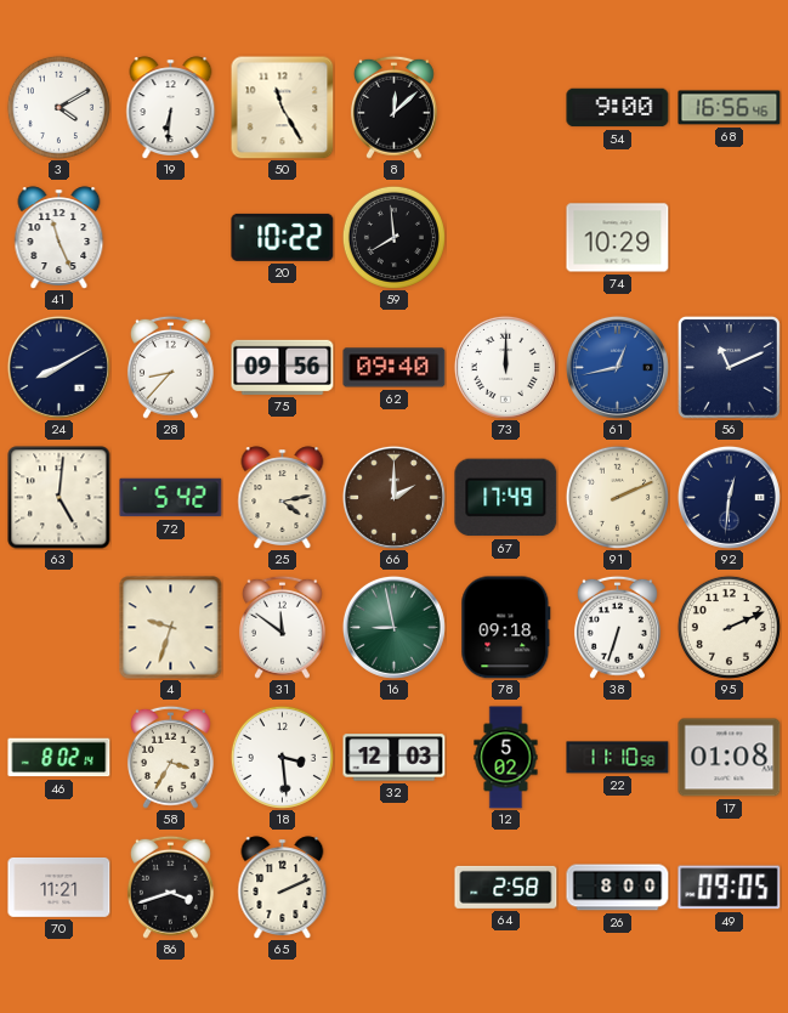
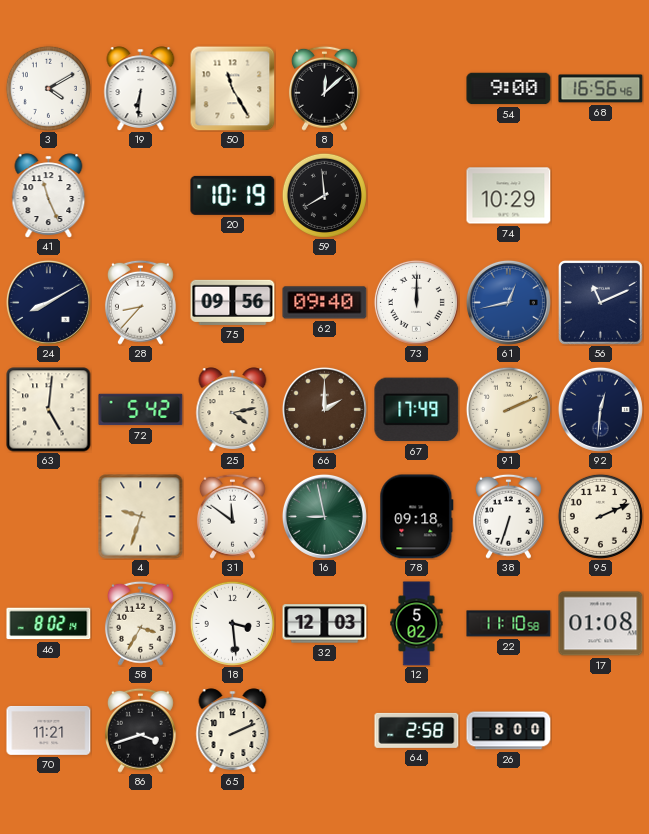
20: 10:22 -> 10:19 (233, 195)
49: 09:05 -> none (730, 888)
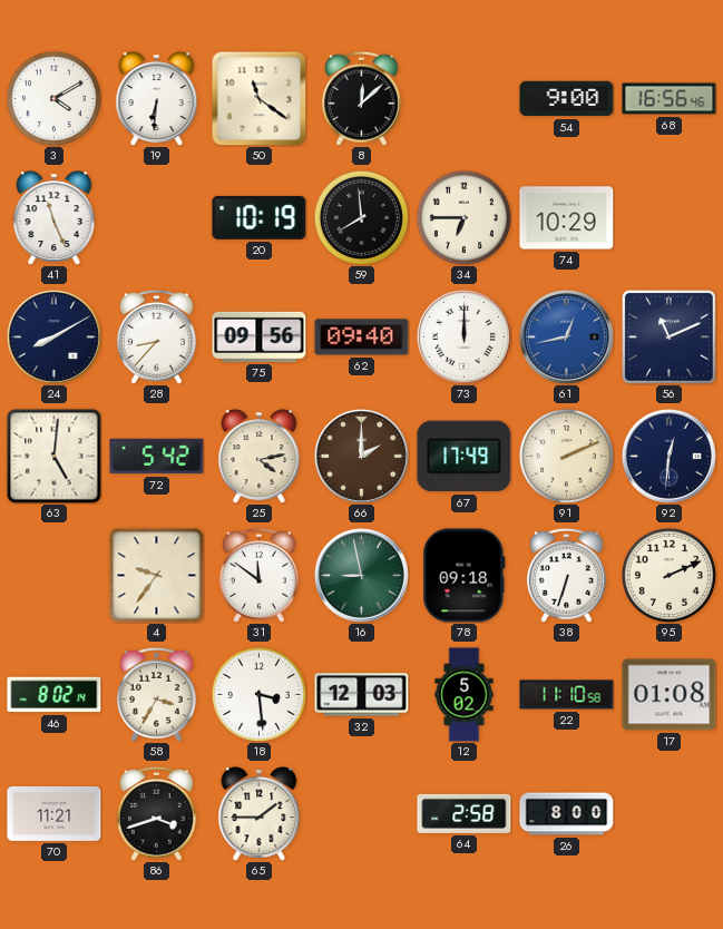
50: 11:25 -> 11:21 (258, 98)
34: none -> 6:45 (463, 217)
4: 9:33 -> 9:36 (157, 576)
65: 2:11 -> 1:45 (260, 814)
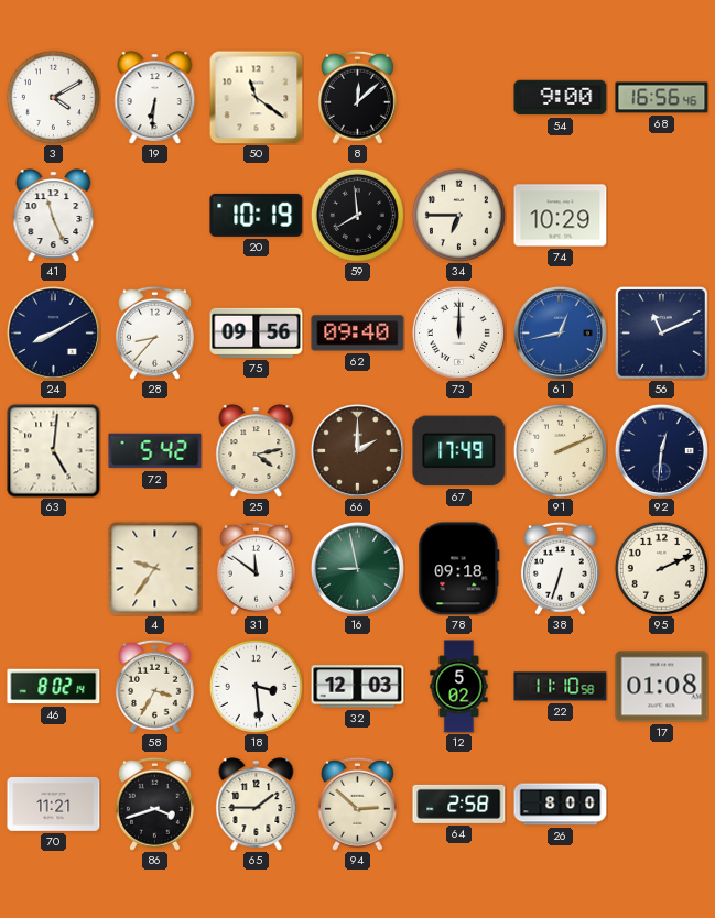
94: none -> 2:52 (357, 804)
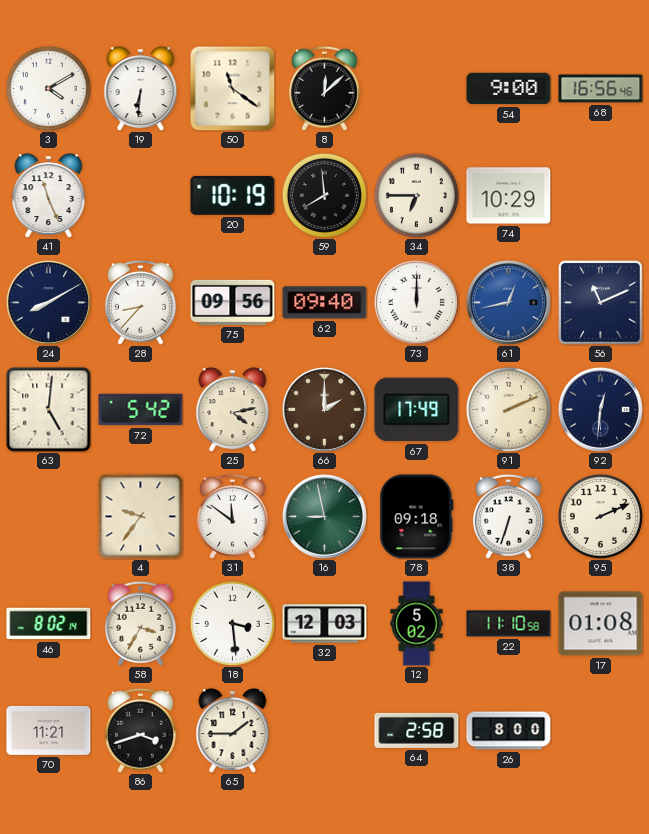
94: 2:52 -> none (357, 804)
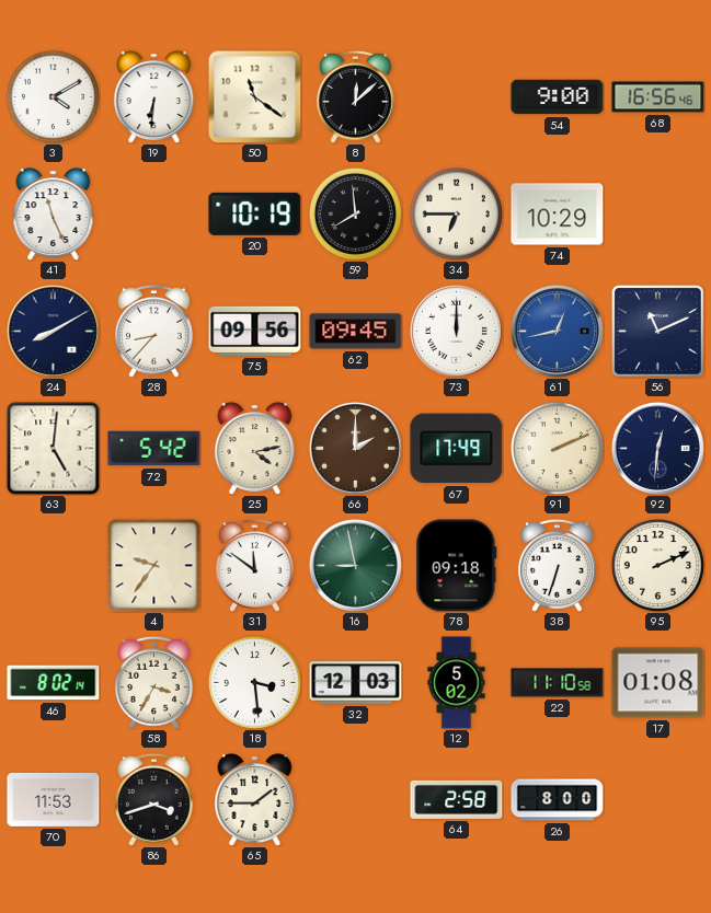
62: 09:40 -> 09:45 (356, 332)
70: 11:21 -> 11:53 (54, 800)
